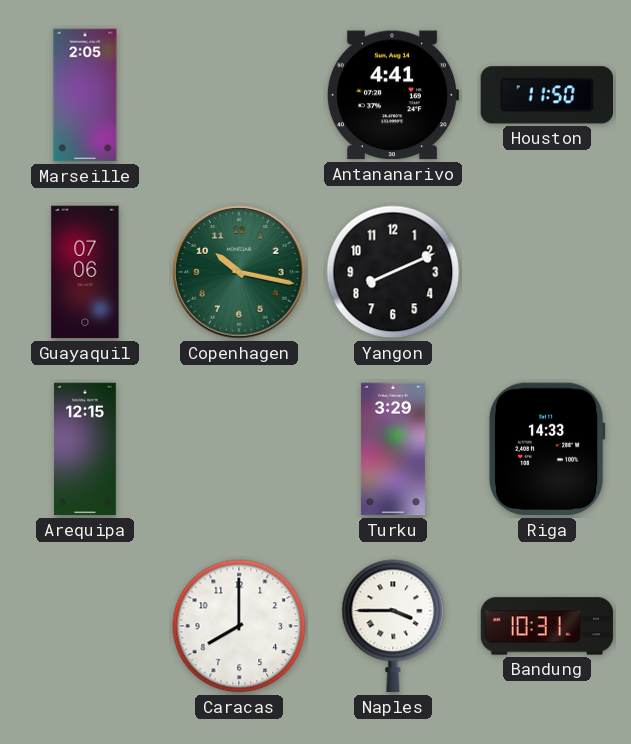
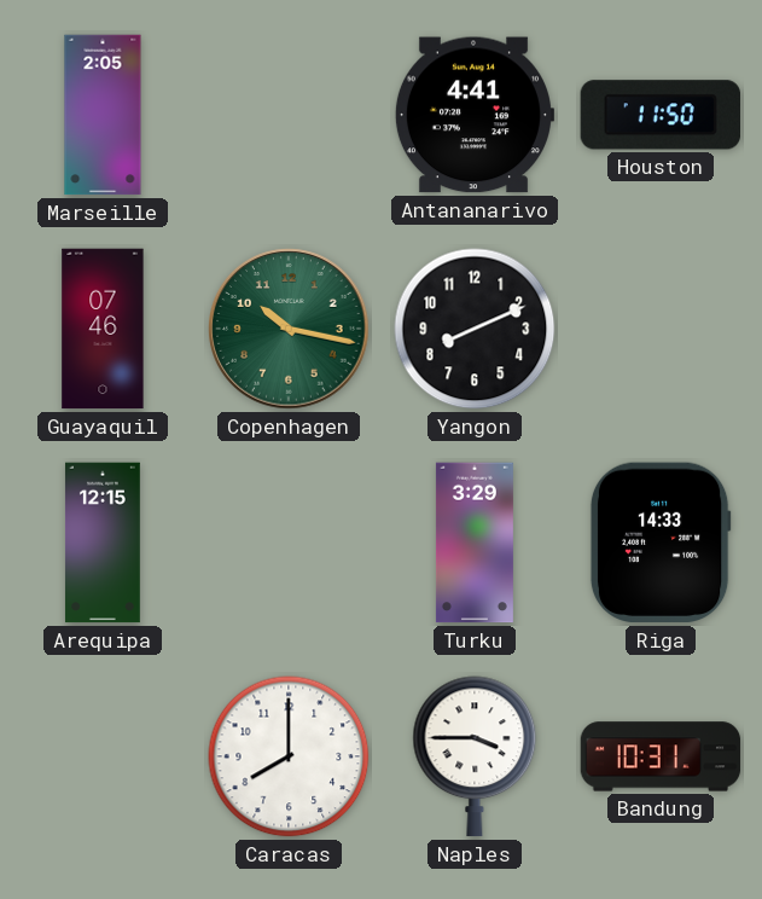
Guayaquil: 07:06 -> 07:46 (103, 329)
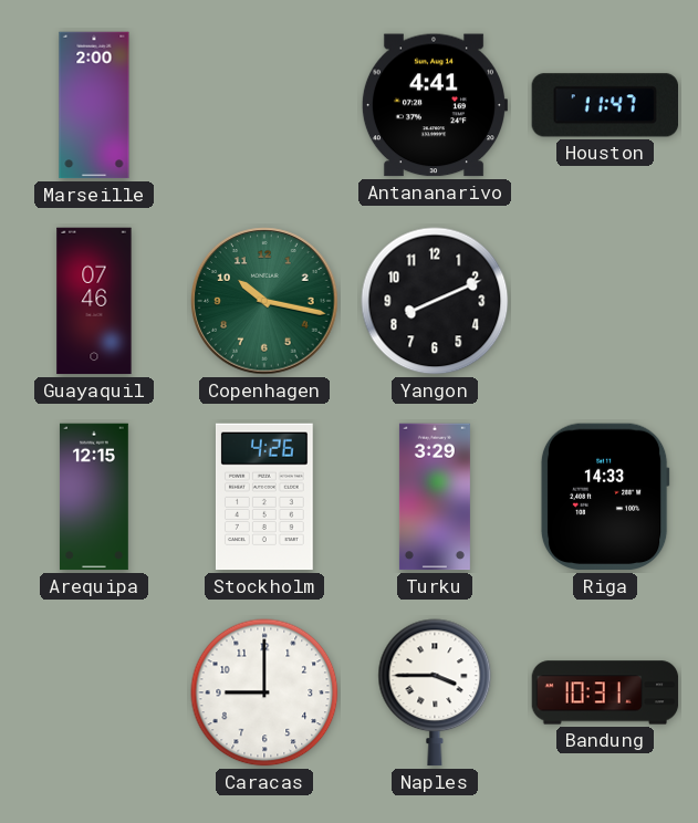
Marseille: 2:05 -> 2:00 (94, 105)
Houston: 11:50 -> 11:47 (604, 105)
Stockholm: none -> 4:26 (264, 497)
Caracas: 8:00 -> 9:00 (264, 692)
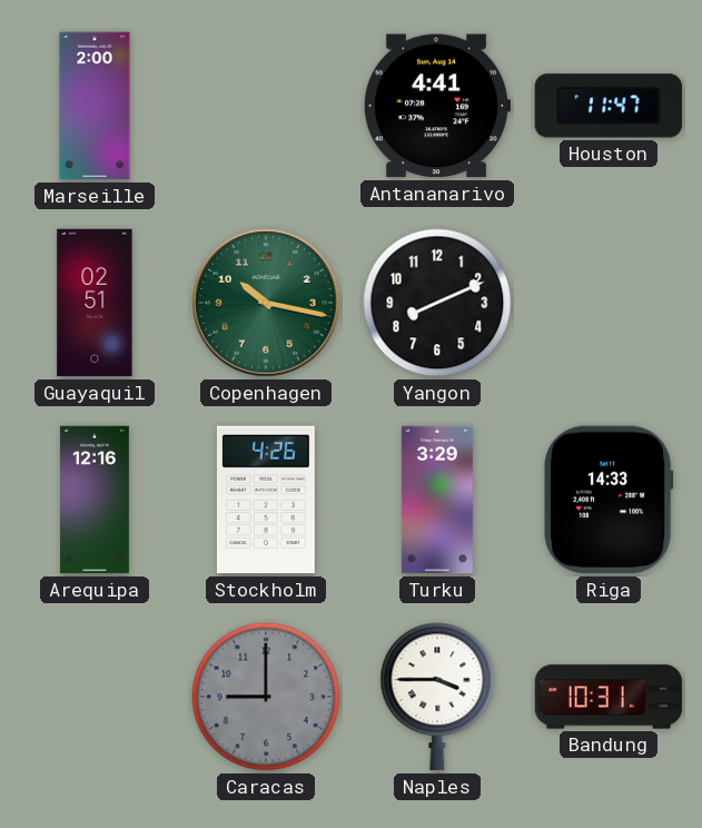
Guayaquil: 07:46 -> 02:51 (95, 303)
Arequipa: 12:15 -> 12:16 (95, 500)
Caracas dial: white -> grey (266, 697)
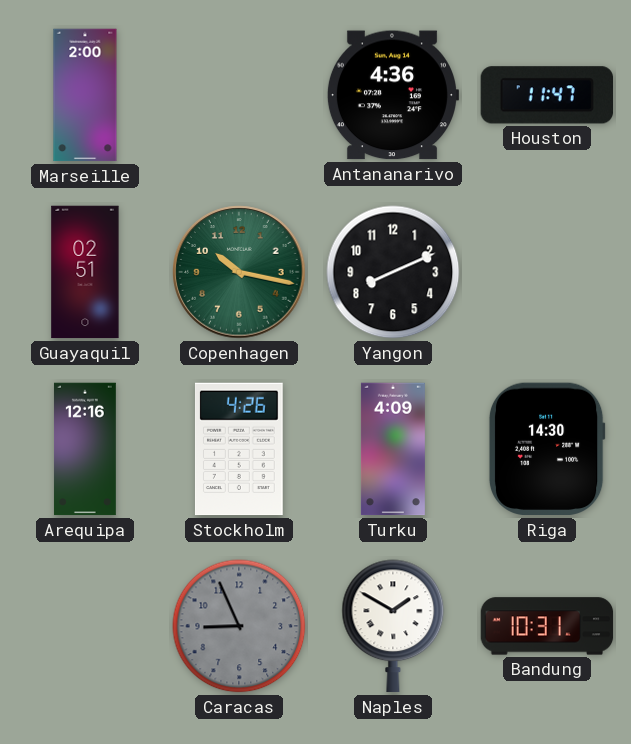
Antananarivo: 4:41 -> 4:36 (392, 95)
Turku: 3:29 -> 4:09 (393, 449)
Riga: 14:33 -> 14:30 (547, 449)
Caracas: 9:00 -> 8:56 (239, 626)
Naples: 3:45 -> 1:50 (393, 626)
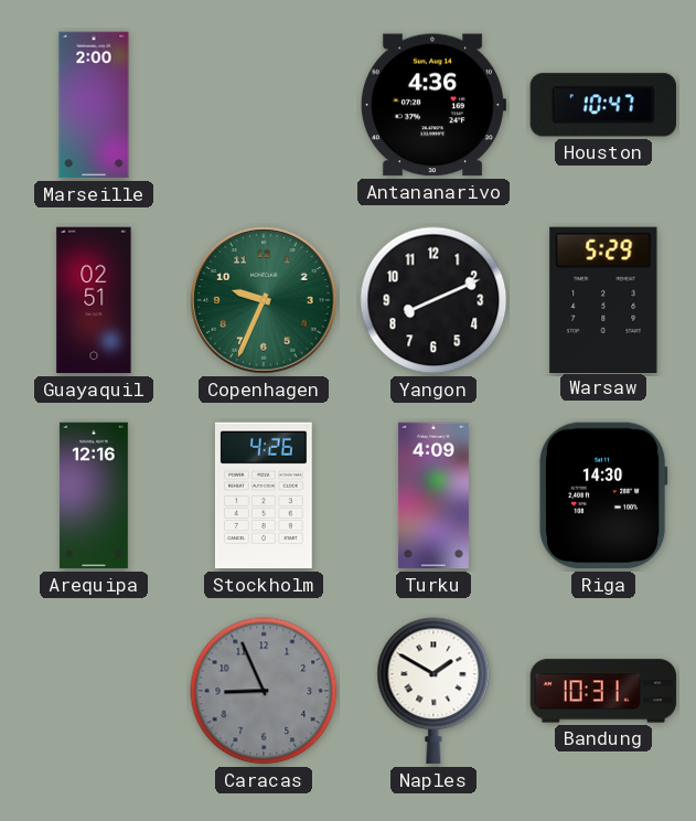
Houston: 11:47 -> 10:47 (602, 105)
Copenhagen: 10:17 -> 9:34 (264, 300)
Warsaw: none -> 5:29 (603, 299)
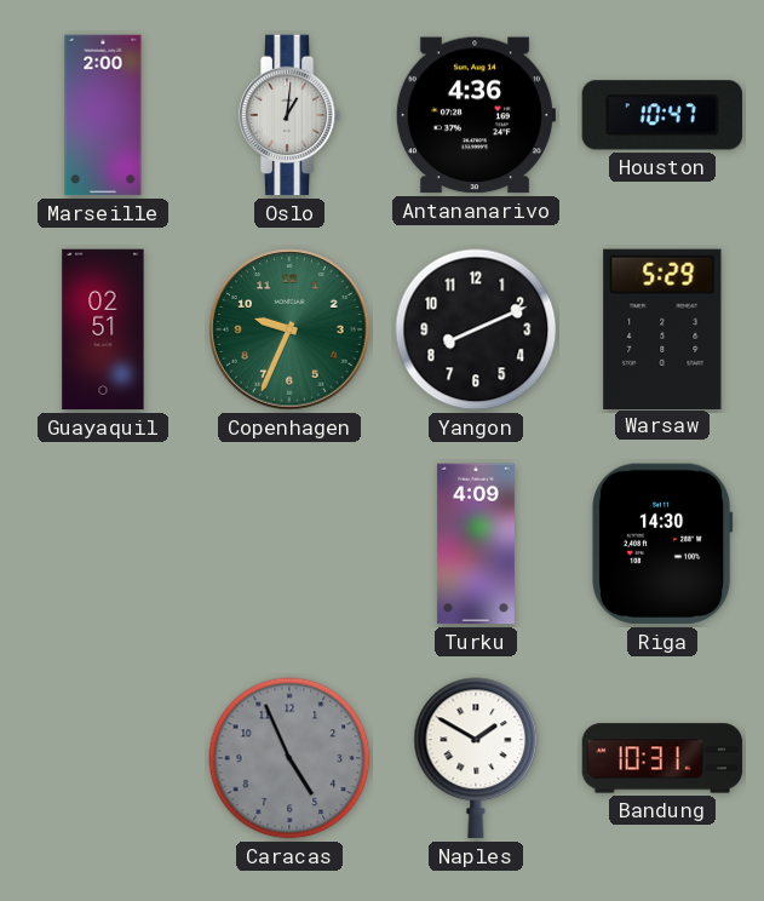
Oslo: none -> 1:01 (289, 115)
Arequipa: 12:16 -> none (94, 495)
Stockholm: 4:26 -> none (264, 495)
Caracas: 8:56 -> 4:56 (289, 758)
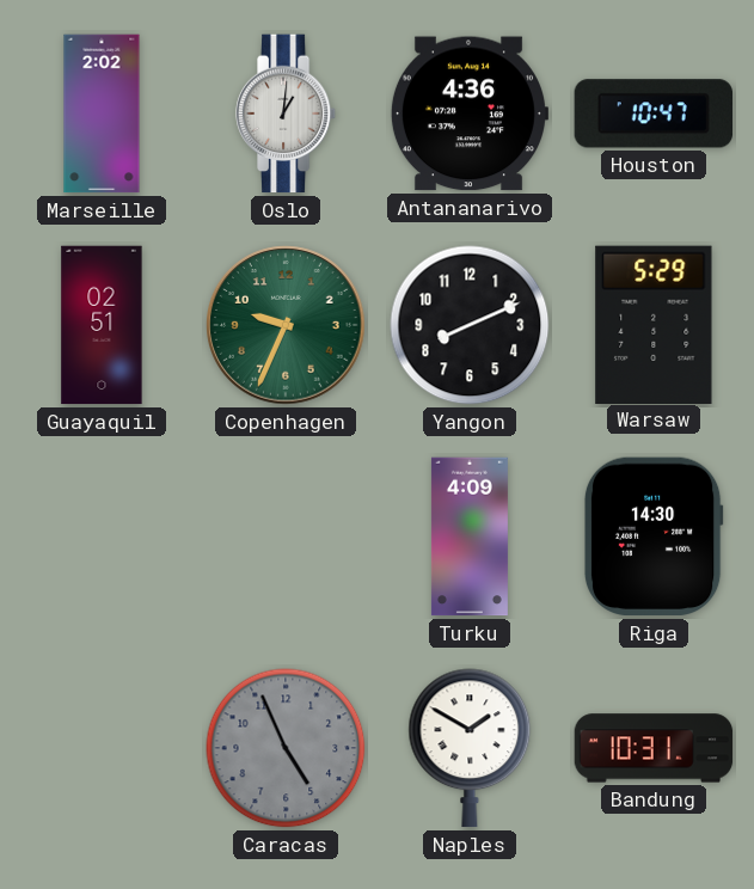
Marseille: 2:00 -> 2:02 (102, 114)
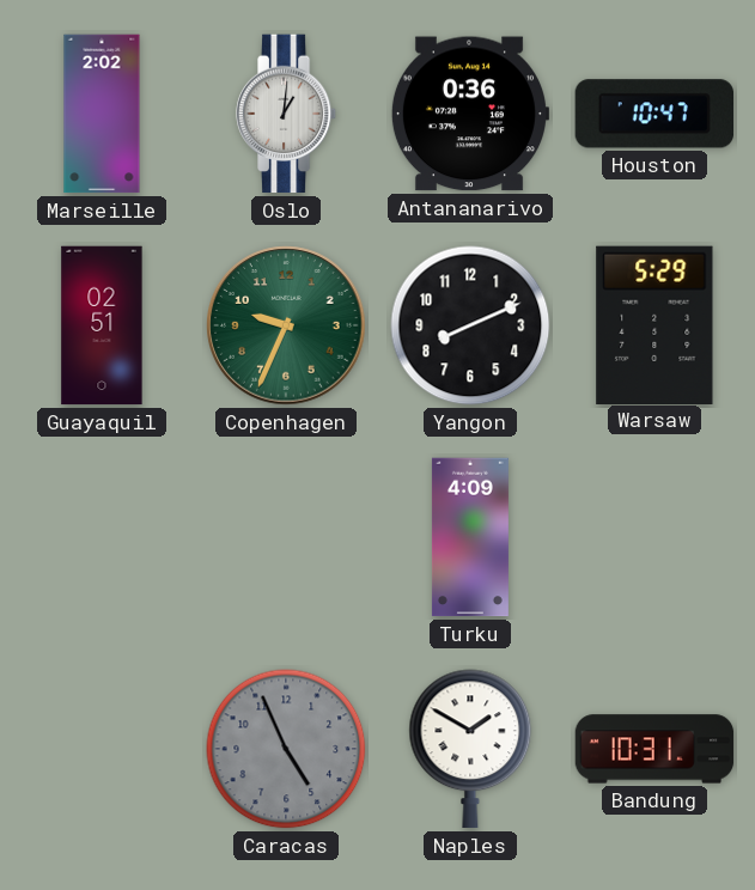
Antananarivo: 4:36 -> 0:36 (469, 114)
Riga: 14:30 -> none (654, 537)
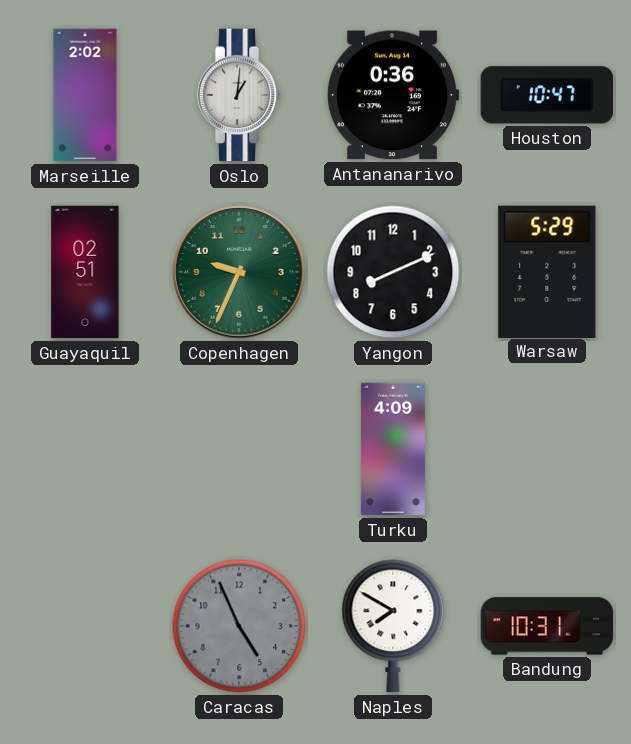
Naples: 1:50 -> 7:50 (393, 626)
